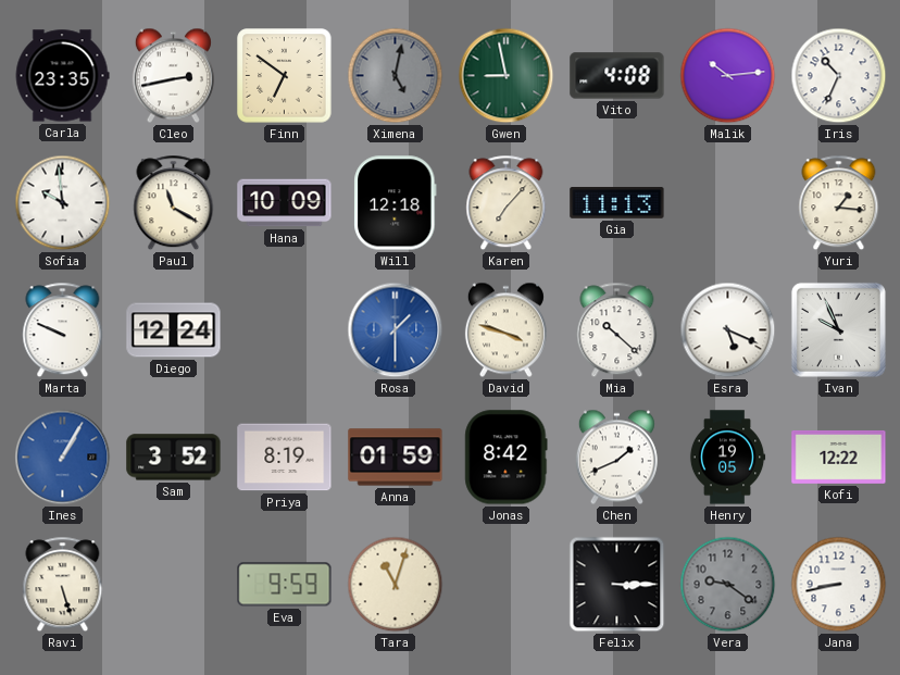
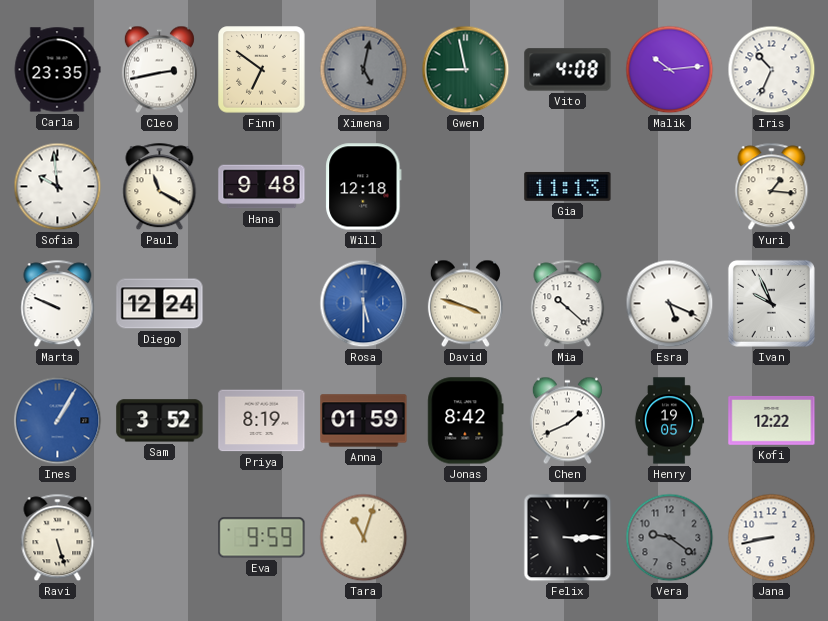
Hana: 10:09 -> 9:48 (262, 187)
Karen: 7:07 -> none (507, 203)
Rosa: 1:30 -> 5:30 (364, 304)
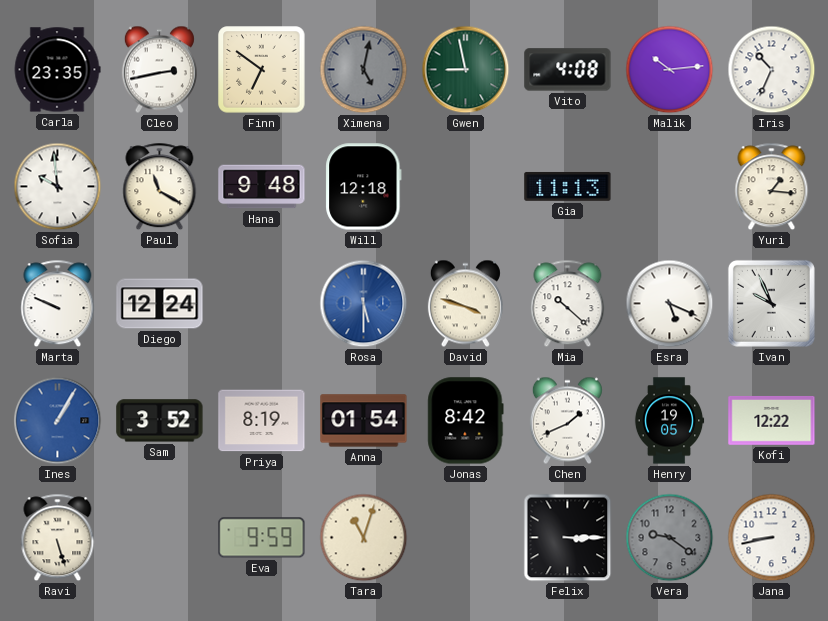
Anna: 01:59 -> 01:54 (364, 421)
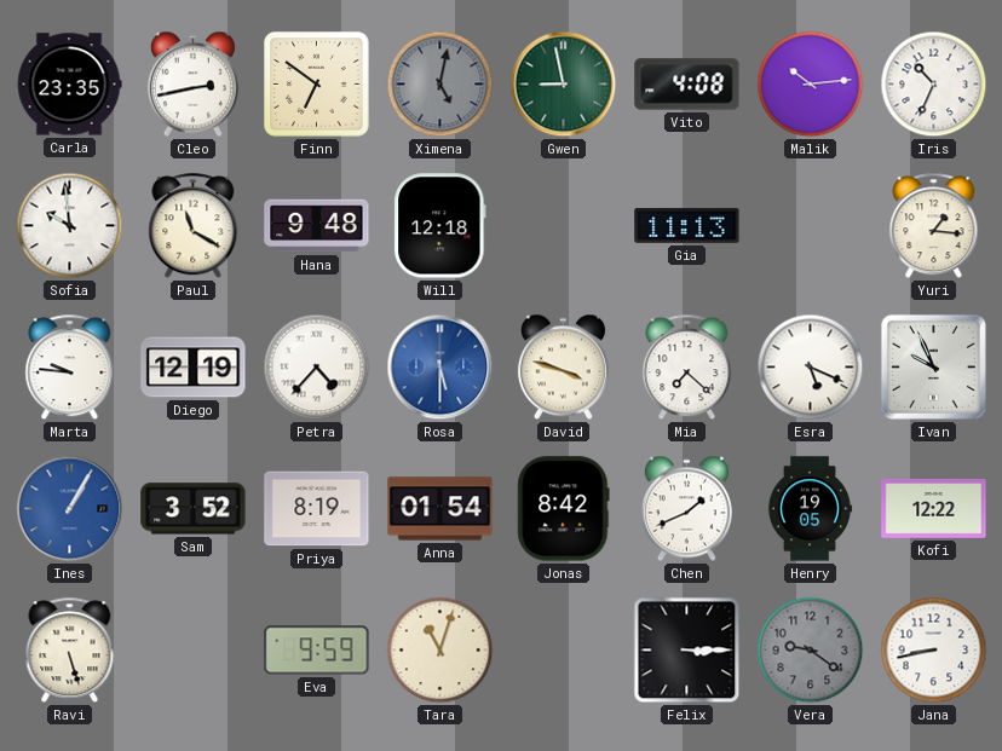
Marta: 9:49 -> 9:46 (70, 368)
Diego: 12:24 -> 12:19 (194, 368)
Petra: none -> 4:37 (317, 368)
Mia: 10:22 -> 7:22 (687, 368)
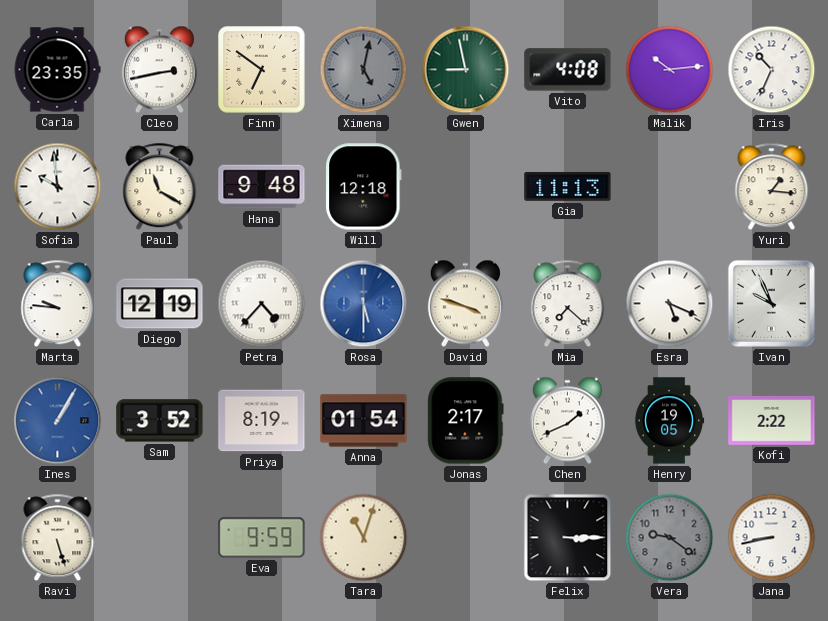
Jonas: 8:42 -> 2:17 (466, 421)
Kofi: 12:22 -> 2:22 (772, 420)
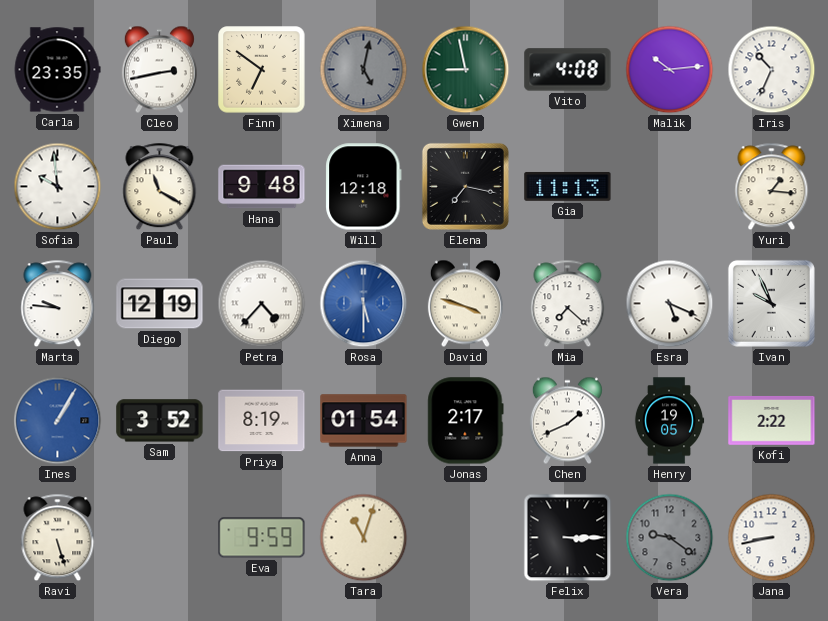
Elena: none -> 7:17 (465, 186)
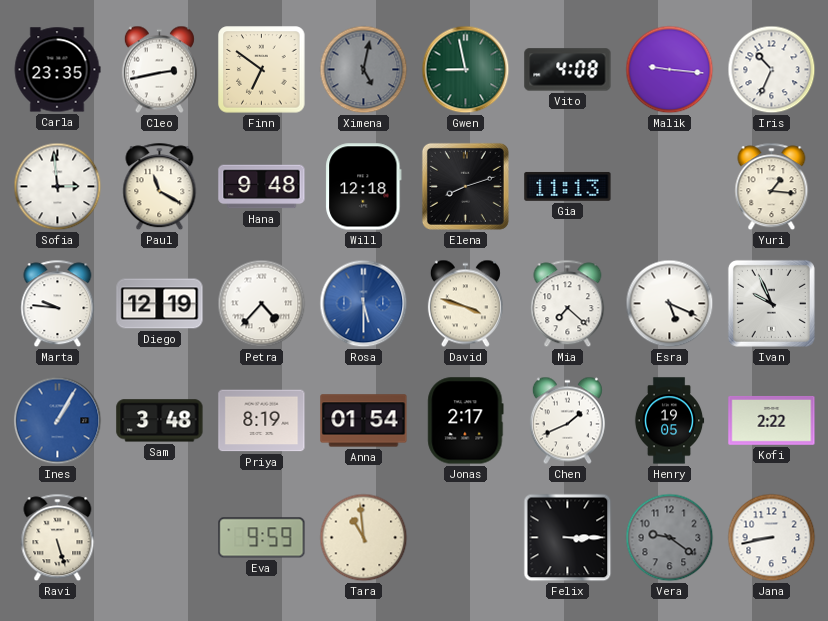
Malik: 10:14 -> 9:16 (670, 70)
Sofia: 9:59 -> 2:59 (58, 187)
Elena: 7:17 -> 8:12 (465, 186)
Sam: 3:52 -> 3:48 (160, 421)
Tara: 11:03 -> 10:59 (364, 538)
